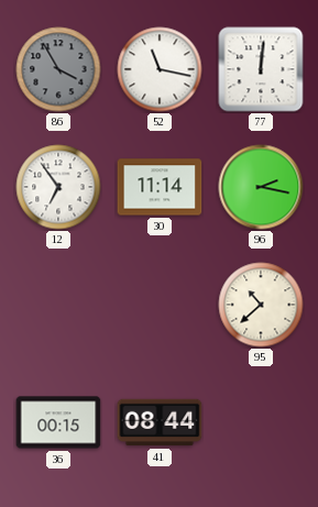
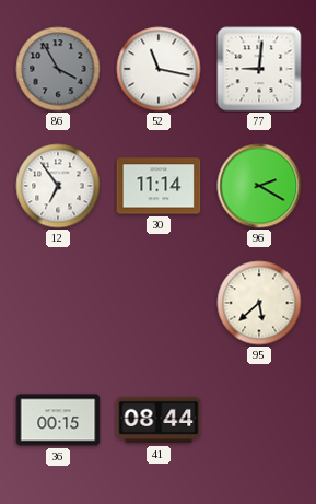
77: 12:01 -> 9:01 (259, 69)
96: 2:17 -> 2:20 (259, 186)
95: 10:38 -> 5:38 (259, 303)
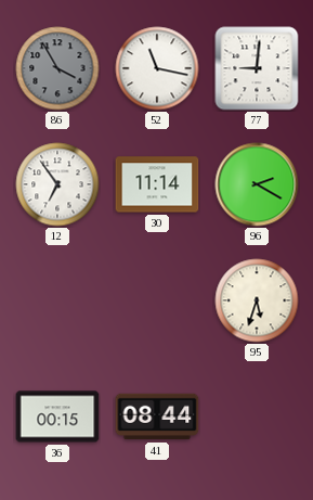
95: 5:38 -> 5:33 (257, 300)
